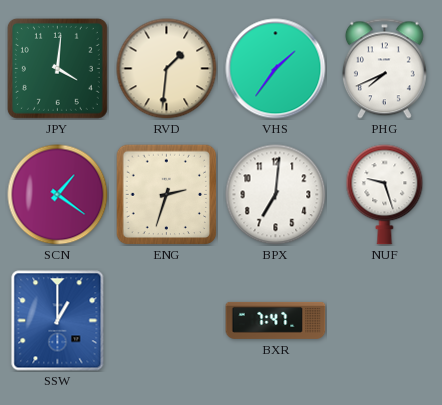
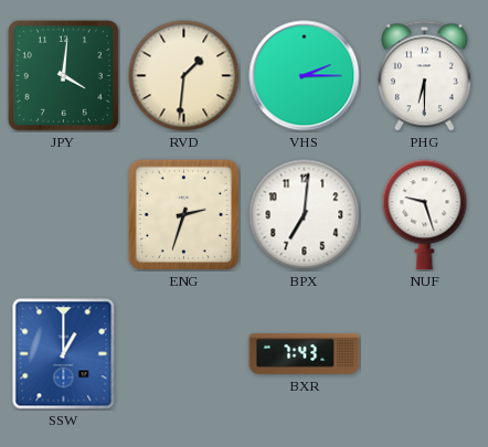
VHS: 1:36 -> 2:15 (305, 76)
PHG: 7:41 -> 6:30 (424, 76)
SCN: 1:21 -> none (58, 195)
BXR: 7:47 -> 7:43 (305, 353)
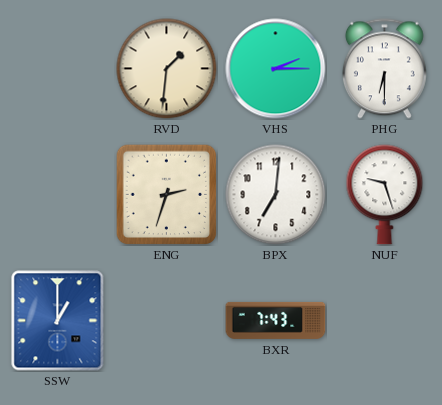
JPY: 4:01 -> none (63, 75)
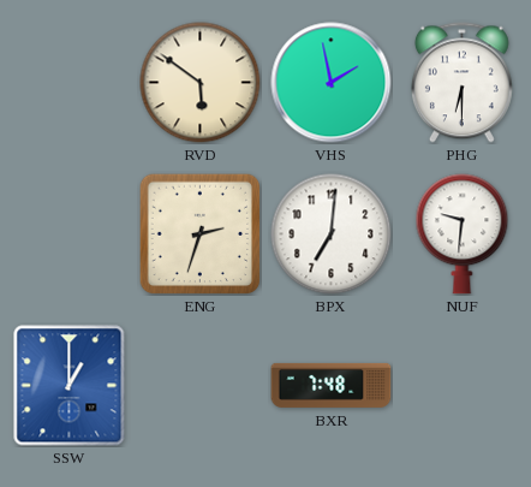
RVD: 1:31 -> 5:51 (201, 83)
VHS: 2:15 -> 1:58 (332, 83)
NUF: 9:27 -> 9:31 (463, 234)
BXR: 7:43 -> 7:48 (332, 385)
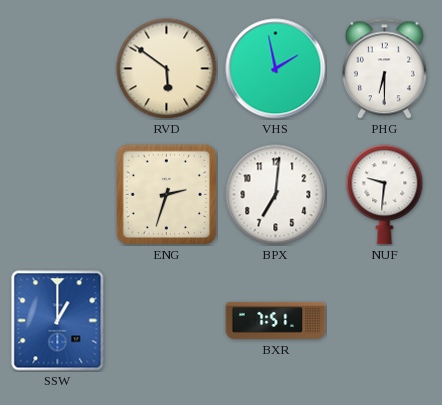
BXR: 7:48 -> 7:51 (276, 320)
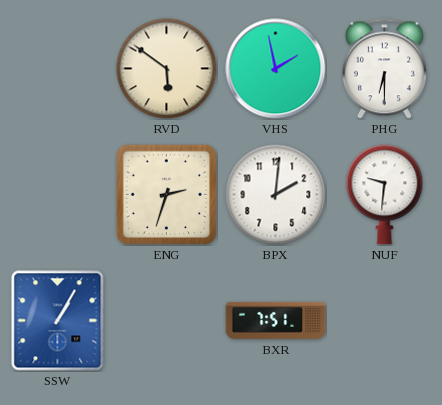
BPX: 7:01 -> 2:01 (276, 195)
SSW: 1:00 -> 1:05 (58, 321)
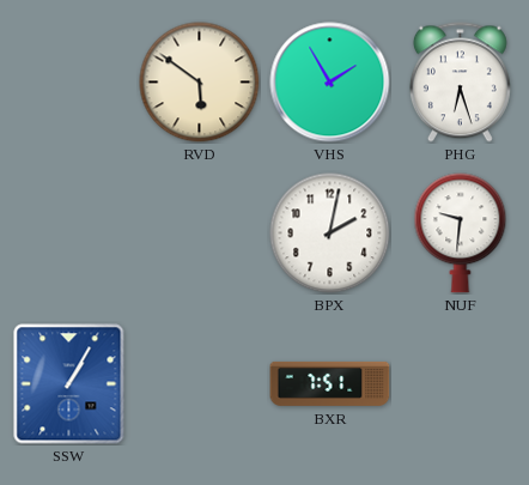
VHS: 1:58 -> 1:55 (330, 83)
PHG: 6:30 -> 6:27 (460, 83)
ENG: 2:33 -> none (166, 194)
BPX: 2:01 -> 2:02 (330, 234)
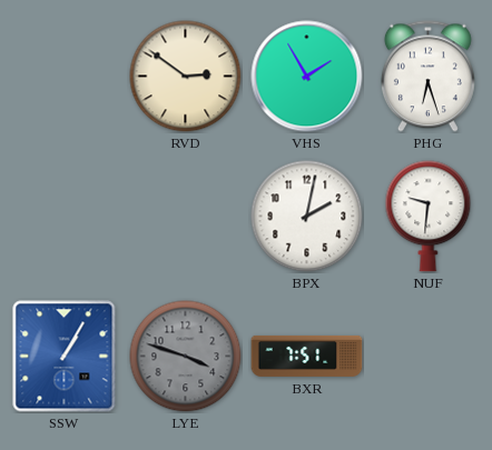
RVD: 5:51 -> 2:51 (186, 77)
LYE: none -> 3:48 (186, 357)
